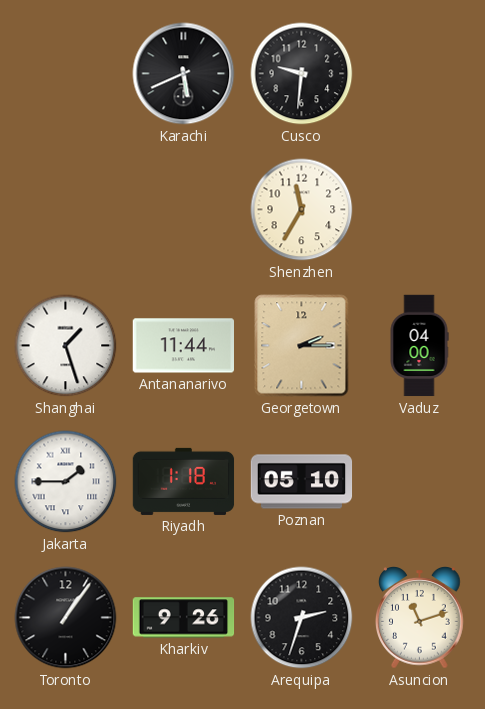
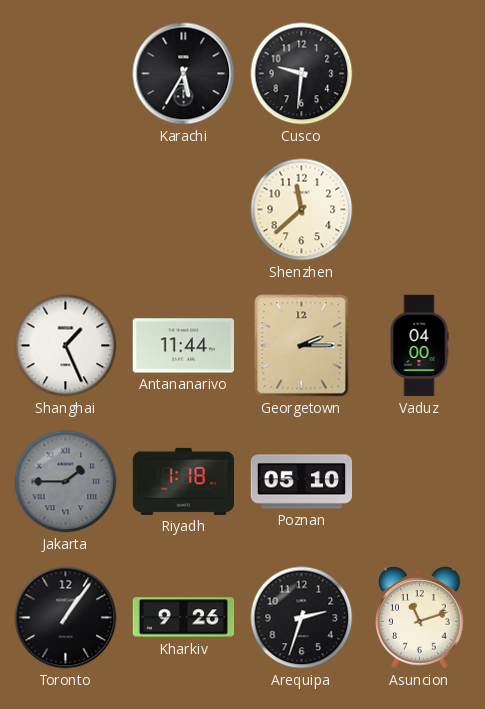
Karachi: 5:41 -> 5:35 (184, 74)
Shenzhen: 11:35 -> 11:38 (302, 210)
Shanghai: 1:27 -> 1:26 (66, 346)
Jakarta dial: white -> grey (66, 482)
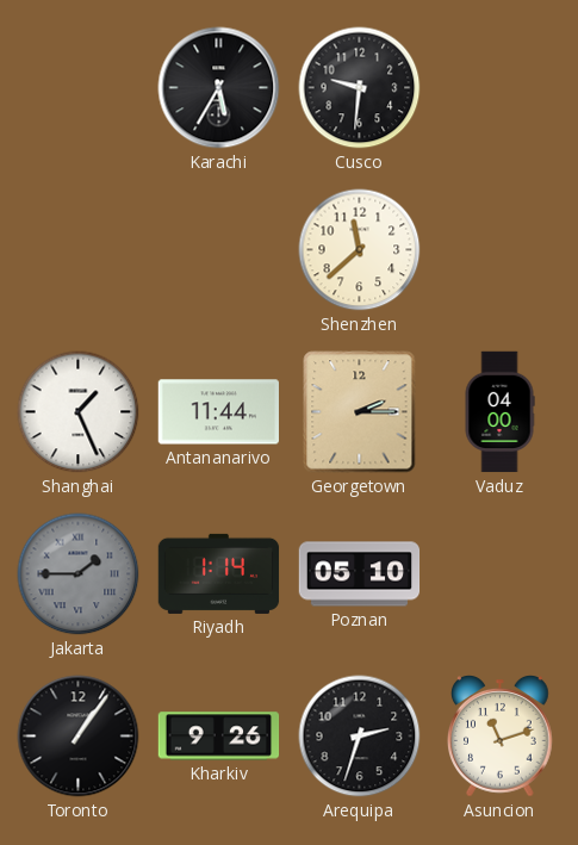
Riyadh: 1:18 -> 1:14 (219, 573)
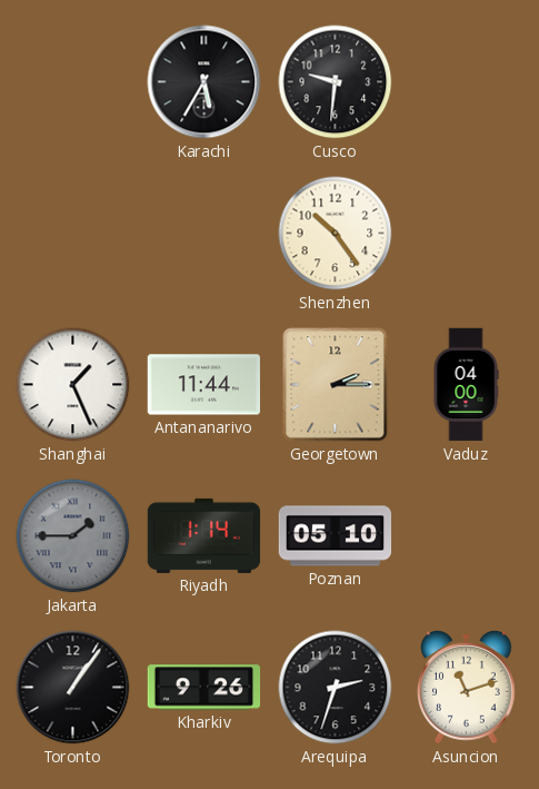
Shenzhen: 11:38 -> 10:24 (336, 234)
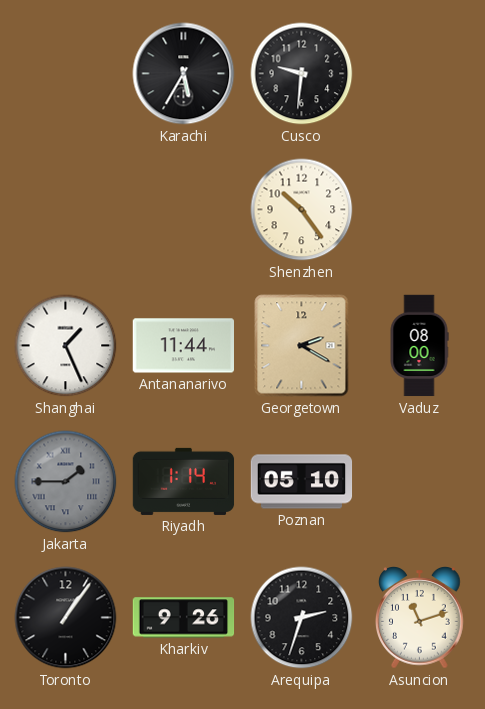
Georgetown: 2:15 -> 2:20 (302, 346)
Vaduz: 04:00 -> 08:00 (419, 346)
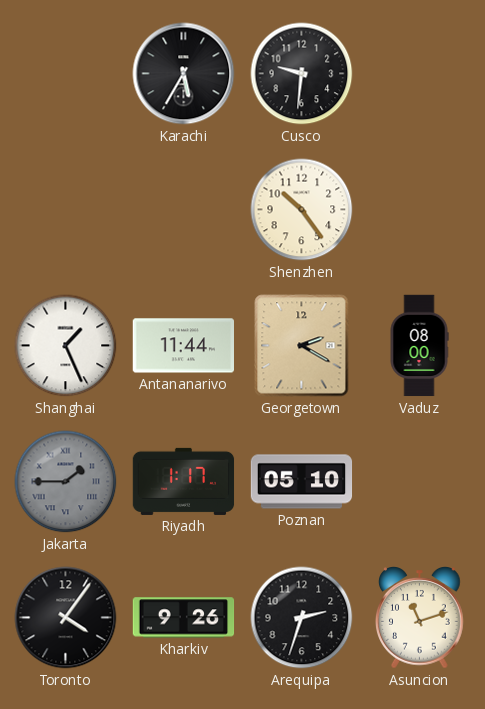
Riyadh: 1:14 -> 1:17 (184, 481)
Toronto: 1:06 -> 4:06 (66, 618)
